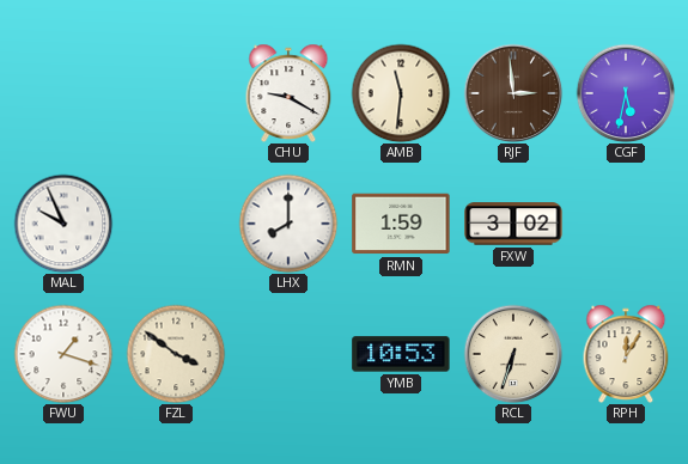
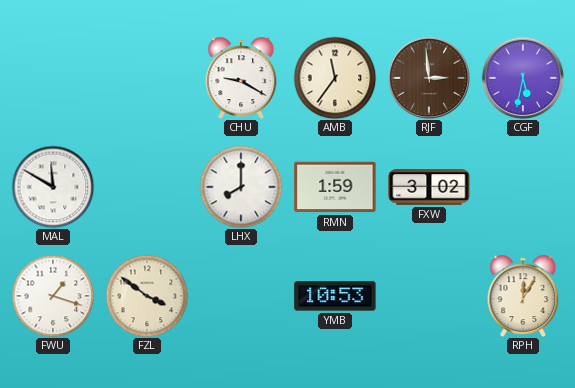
AMB: 11:31 -> 11:36 (335, 78)
MAL: 9:56 -> 11:50 (53, 187)
RCL: 6:33 -> none (513, 354)
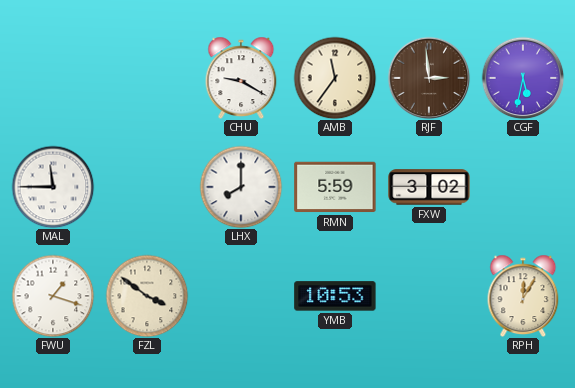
MAL: 11:50 -> 11:45 (53, 187)
RMN: 1:59 -> 5:59 (335, 187)
